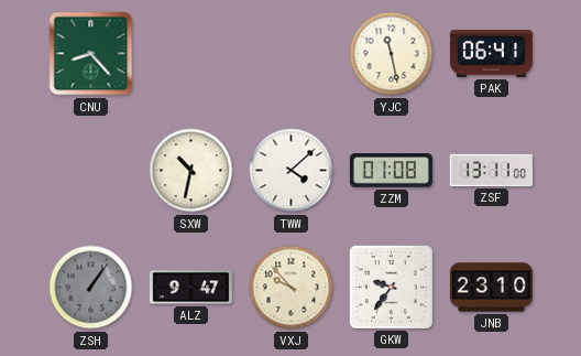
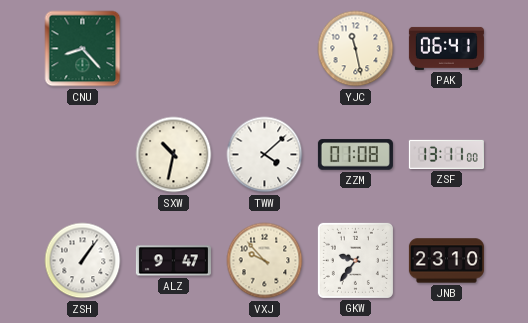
ZSH dial: grey -> white (83, 261)
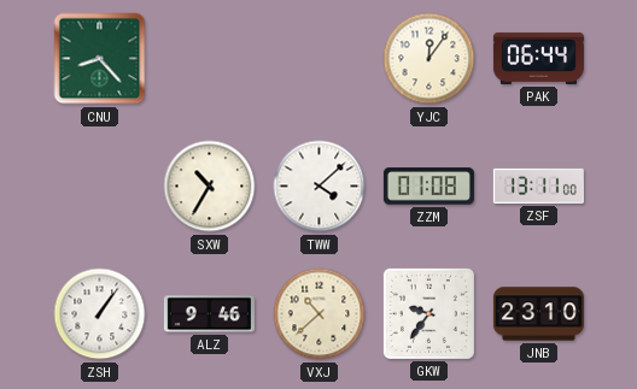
YJC: 11:28 -> 12:06 (429, 59)
PAK: 06:41 -> 06:44 (538, 58)
SXW: 10:32 -> 10:35 (210, 187)
ALZ: 9:47 -> 9:46 (209, 314)
VXJ: 9:53 -> 10:38 (320, 314)
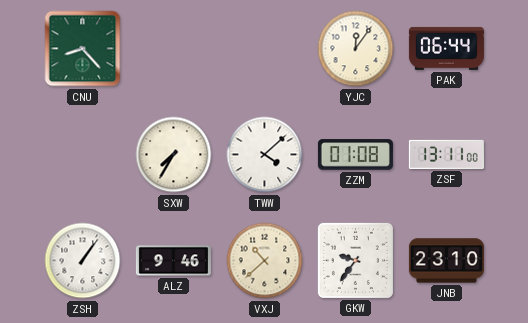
SXW: 10:35 -> 7:35 (174, 155)
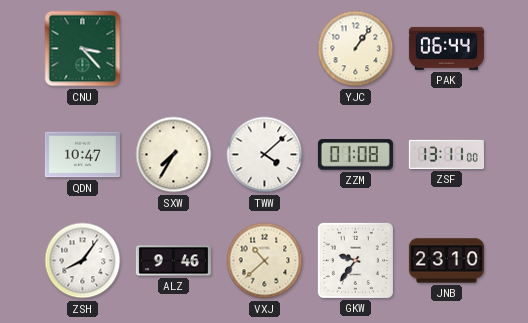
CNU: 8:23 -> 3:23 (83, 49)
YJC: 12:06 -> 1:06 (356, 49)
QDN: none -> 10:47 (82, 155)
ZSH: 1:06 -> 8:06 (83, 261)
